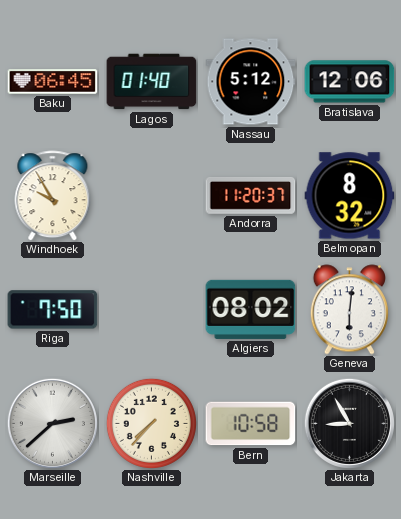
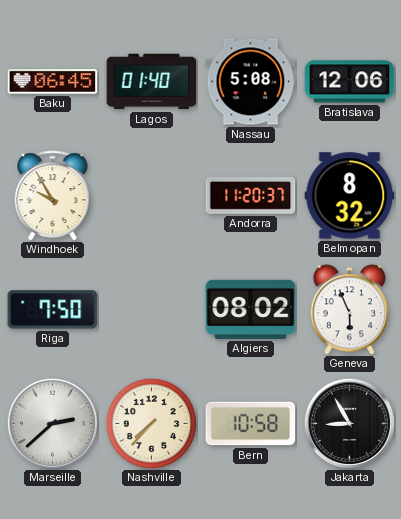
Nassau: 5:12 -> 5:08 (251, 82)
Geneva: 6:01 -> 5:56 (349, 310)
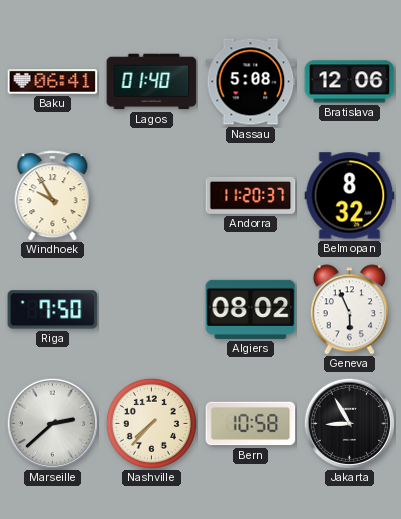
Baku: 06:45 -> 06:41 (53, 82)
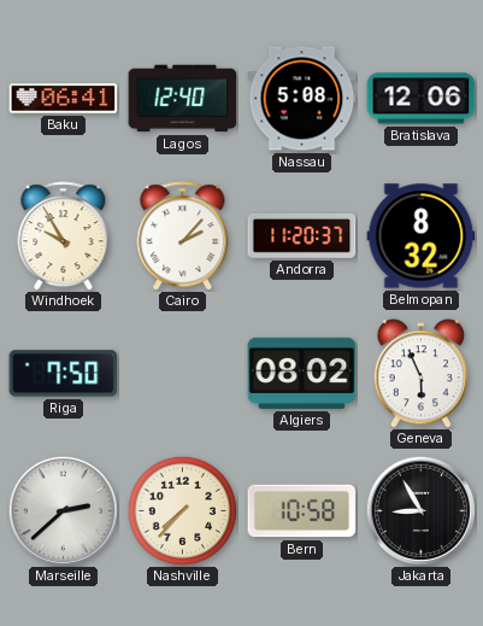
Lagos: 01:40 -> 12:40 (183, 99)
Cairo: none -> 2:07 (183, 236)
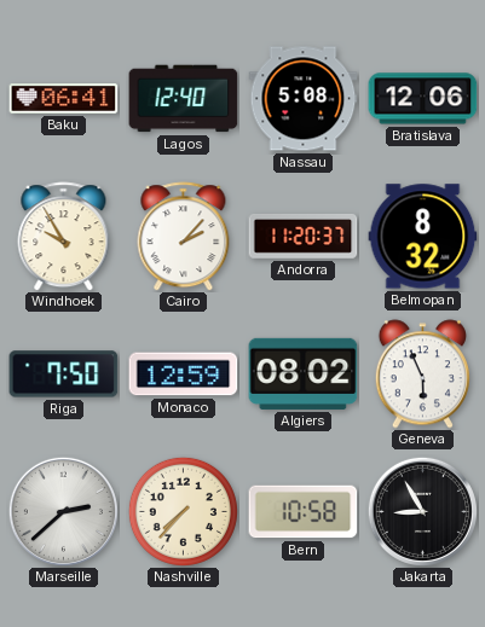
Monaco: none -> 12:59 (184, 375)
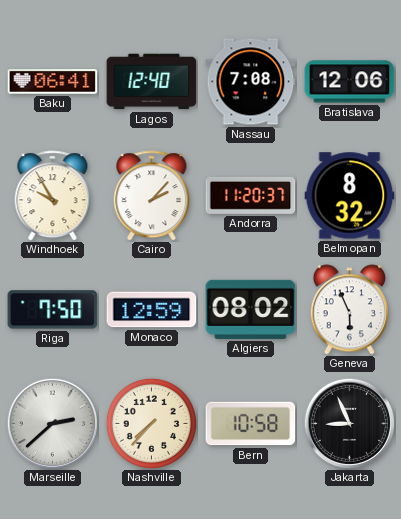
Nassau: 5:08 -> 7:08 (251, 82)
Jakarta: 8:55 -> 8:56 (349, 423)
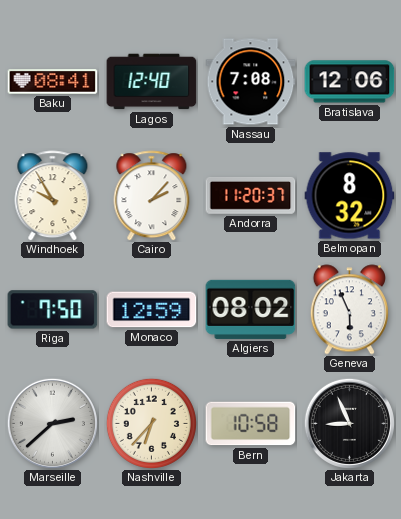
Baku: 06:41 -> 08:41 (53, 82)
Nashville: 7:37 -> 6:37 (151, 423)
